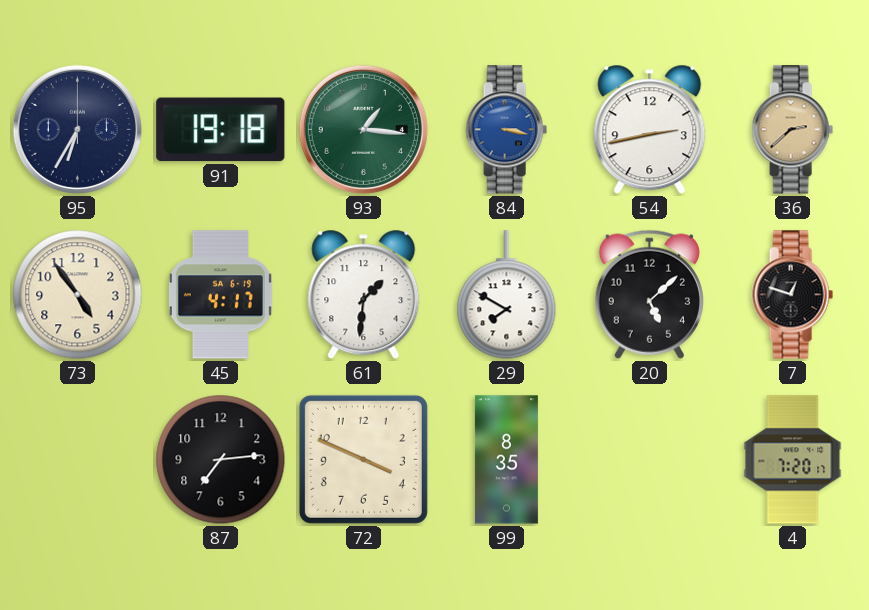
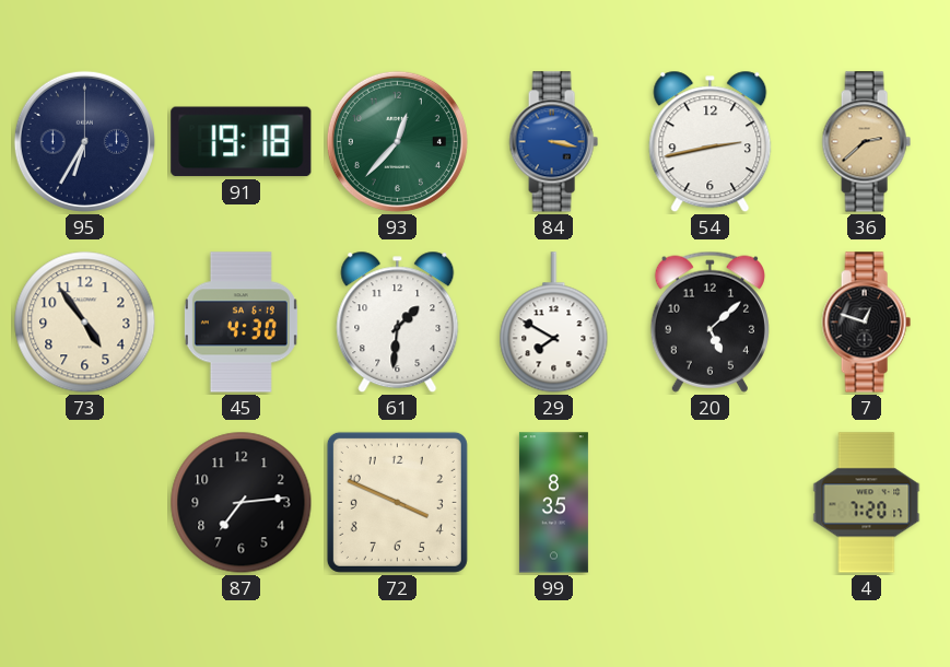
93: 1:16 -> 12:37 (397, 141)
45: 4:17 -> 4:30 (241, 323)
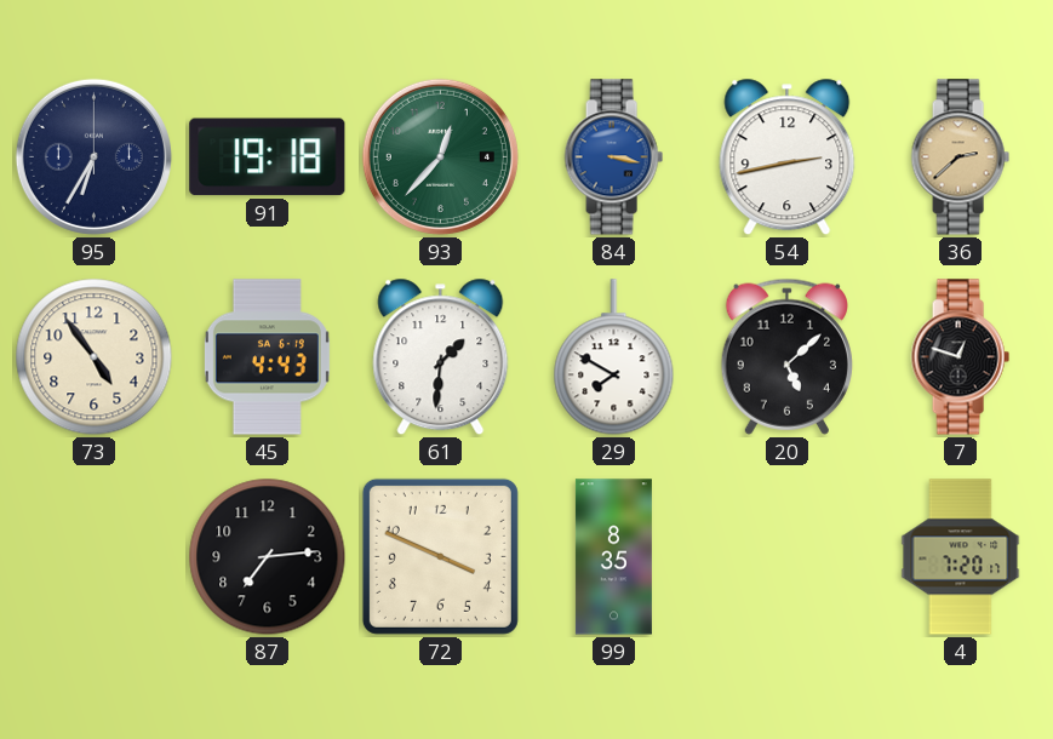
45: 4:30 -> 4:43 (267, 357)
